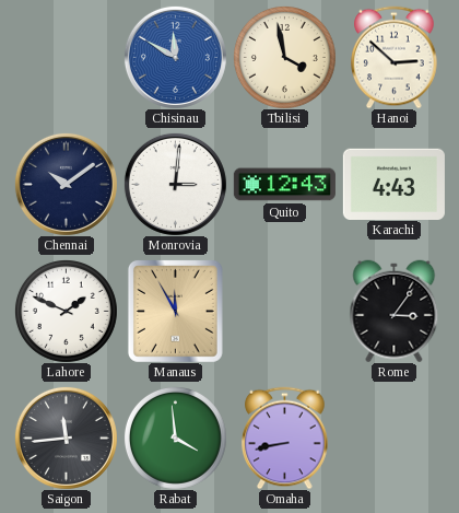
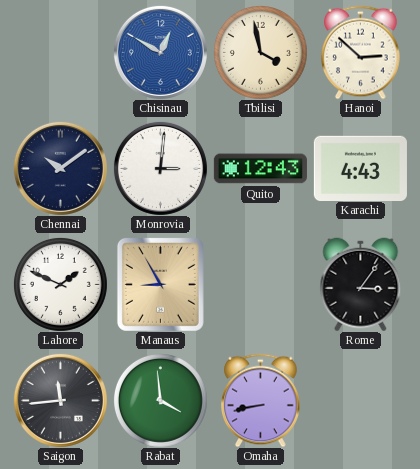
Chisinau: 11:50 -> 12:50 (160, 52)
Manaus: 11:55 -> 8:55 (160, 284)
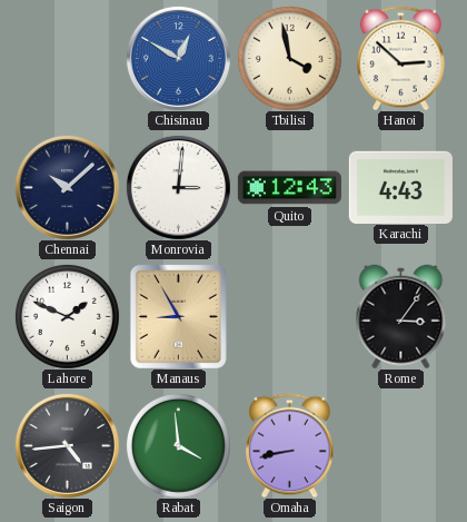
Chennai: 10:09 -> 10:08 (67, 187)
Saigon: 11:44 -> 4:44 (67, 445)
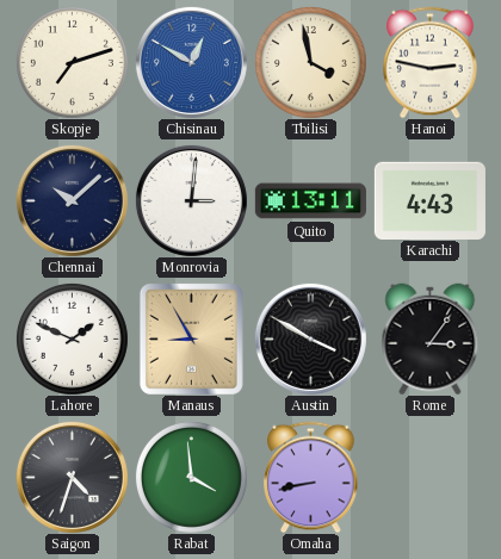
Skopje: none -> 7:12 (72, 62)
Hanoi: 2:52 -> 2:47 (431, 62)
Quito: 12:43 -> 13:11 (310, 201)
Austin: none -> 3:50 (310, 338)
Saigon: 4:44 -> 4:33 (72, 477)
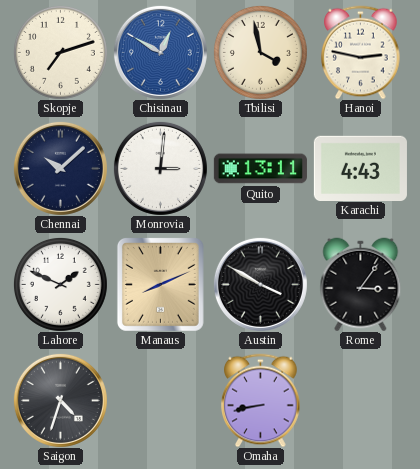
Manaus: 8:55 -> 8:11 (160, 284)
Rabat: 3:59 -> none (191, 477)
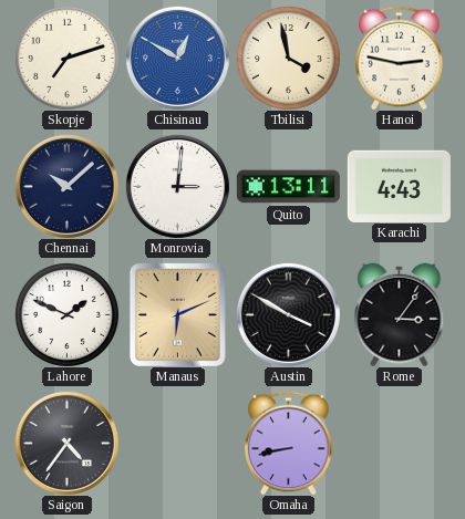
Manaus: 8:11 -> 6:11 (177, 314)
Saigon: 4:33 -> 4:36 (66, 443)
